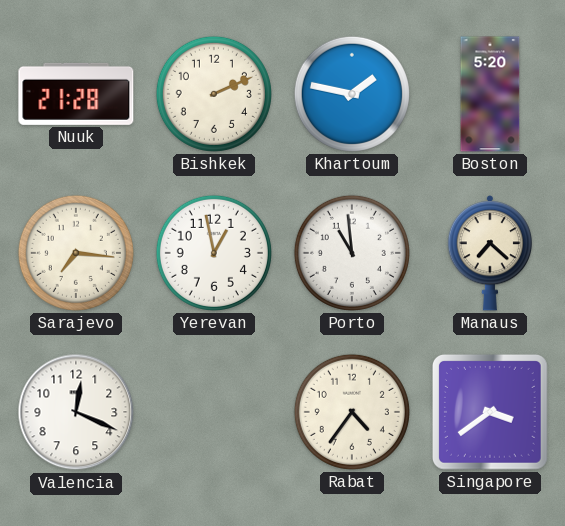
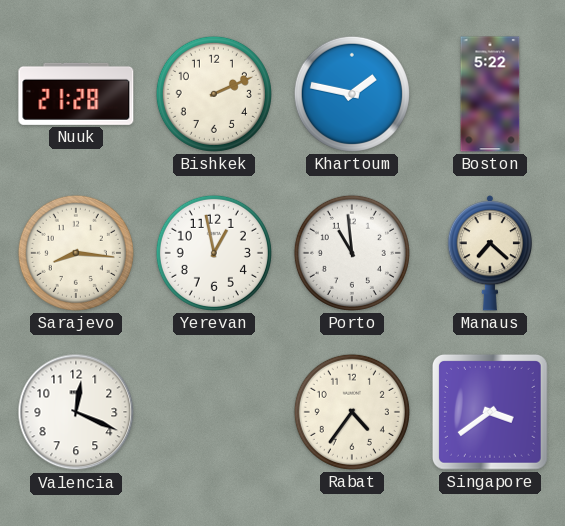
Boston: 5:20 -> 5:22 (490, 94)
Sarajevo: 7:16 -> 8:16 (76, 253)
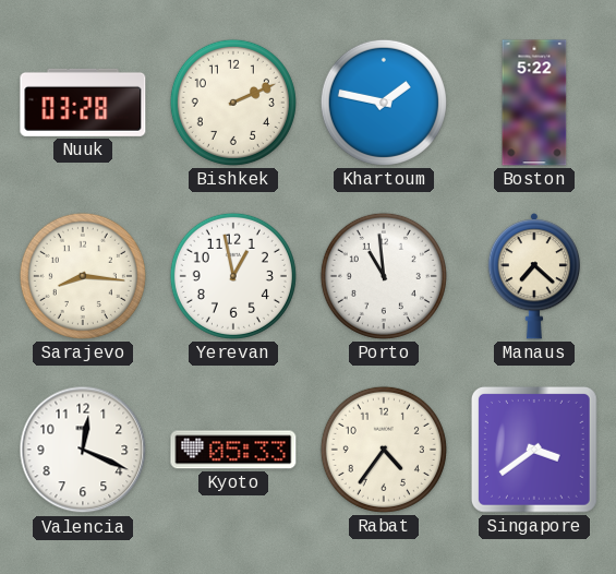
Nuuk: 21:28 -> 03:28 (83, 103)
Kyoto: none -> 05:33 (233, 450)
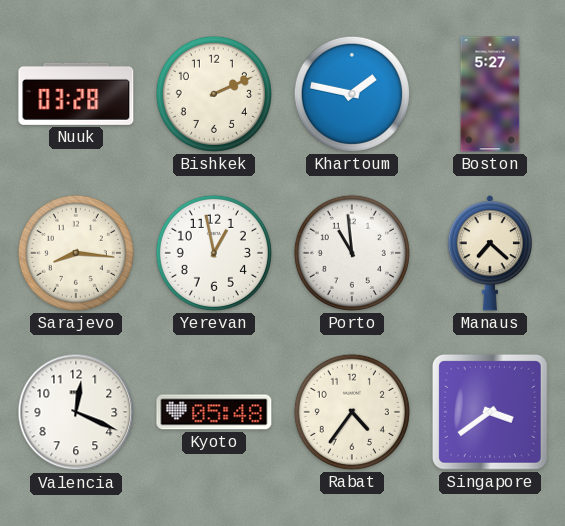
Boston: 5:22 -> 5:27 (490, 94)
Kyoto: 05:33 -> 05:48 (214, 412)
